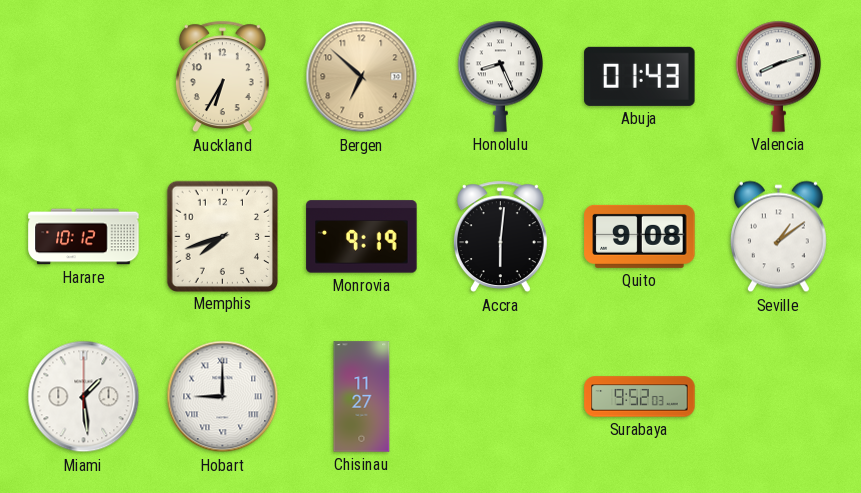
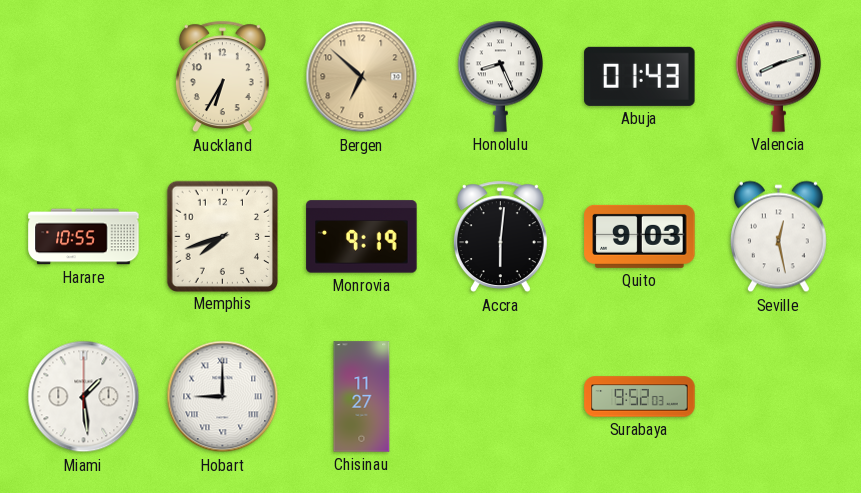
Harare: 10:12 -> 10:55 (84, 237)
Quito: 9:08 -> 9:03 (640, 236)
Seville: 1:09 -> 12:28 (778, 237)
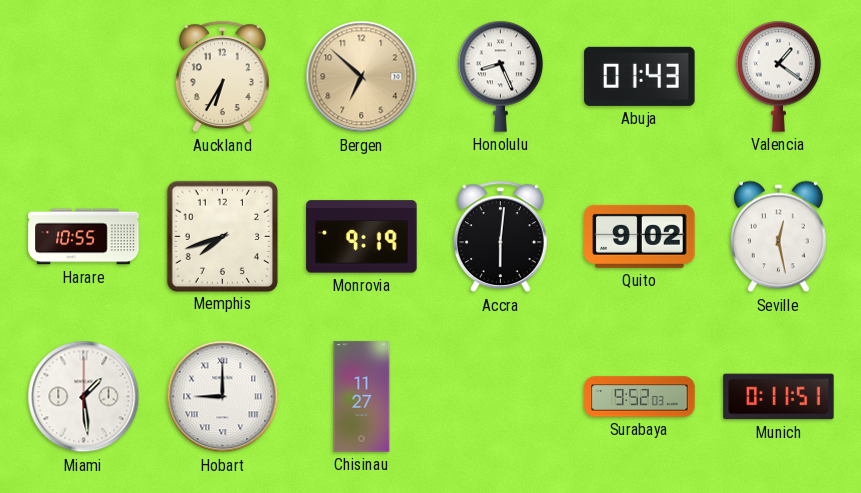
Valencia: 8:12 -> 1:21 (779, 76)
Quito: 9:03 -> 9:02 (640, 236)
Munich: none -> 0:11 (779, 397)
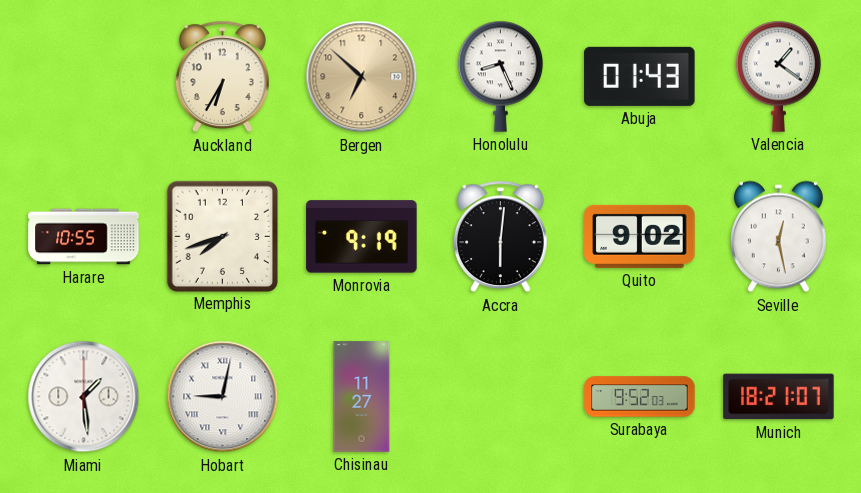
Hobart: 9:00 -> 9:02 (223, 397)
Munich: 0:11 -> 18:21 (779, 397)
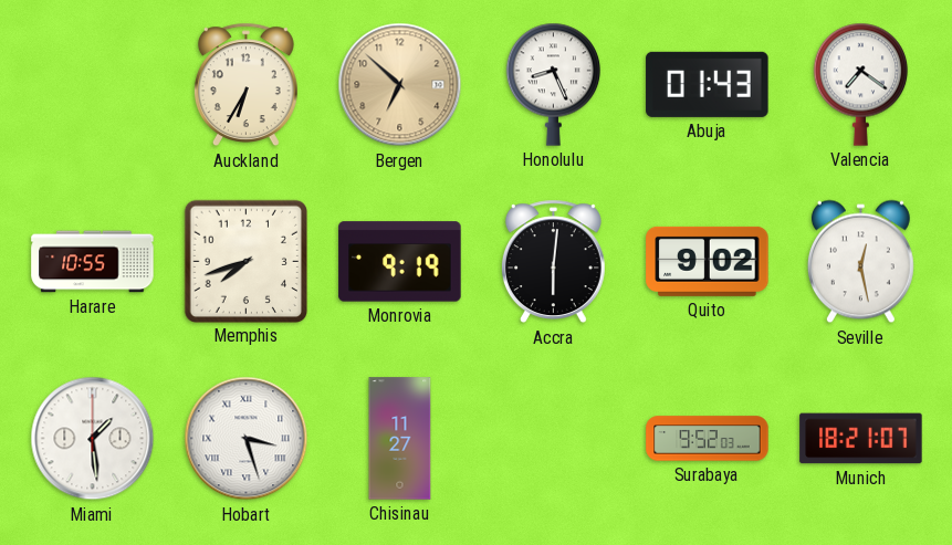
Valencia: 1:21 -> 7:21 (861, 84)
Hobart: 9:02 -> 3:27 (247, 439)
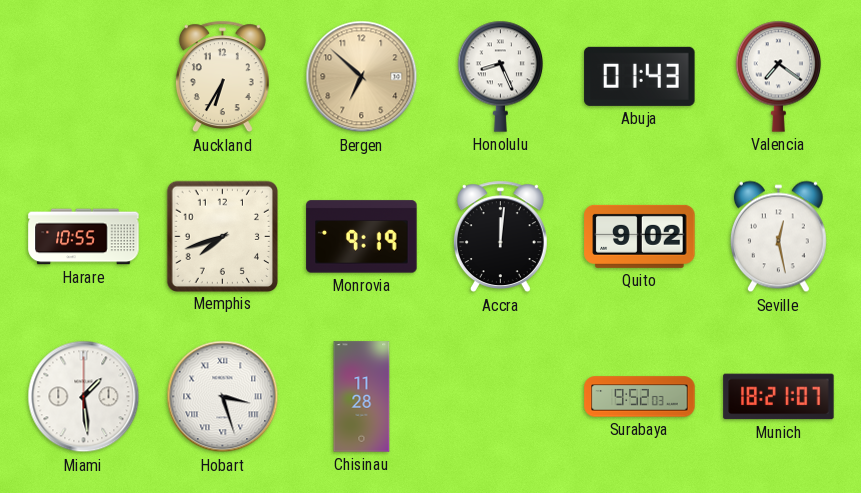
Accra: 6:01 -> 12:01 (500, 237)
Chisinau: 11:27 -> 11:28 (362, 397)
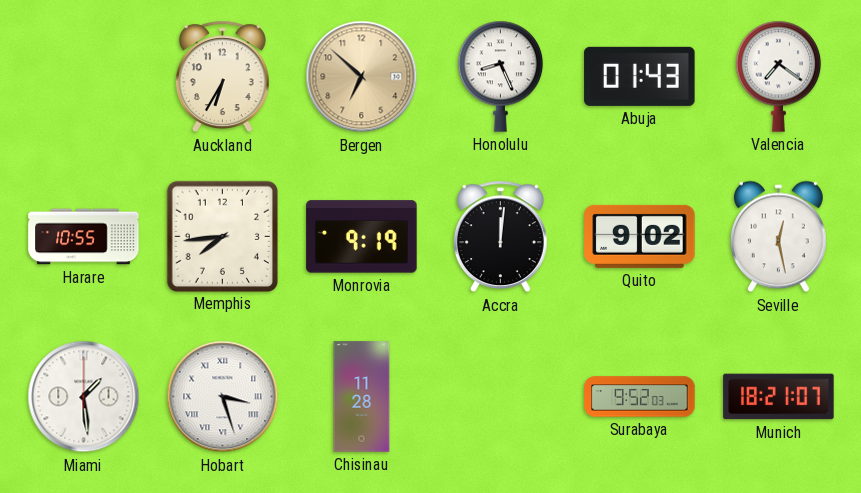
Memphis: 7:42 -> 7:44 (222, 236)
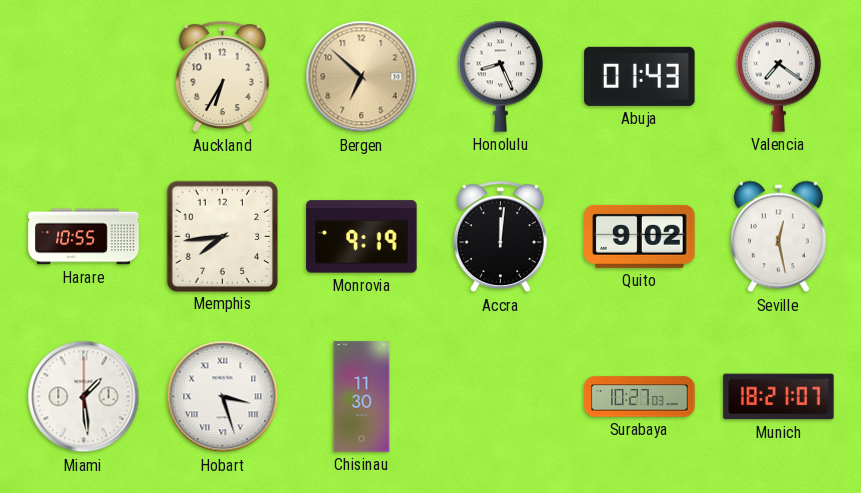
Chisinau: 11:28 -> 11:30 (362, 397)
Surabaya: 9:52 -> 10:27 (640, 397)
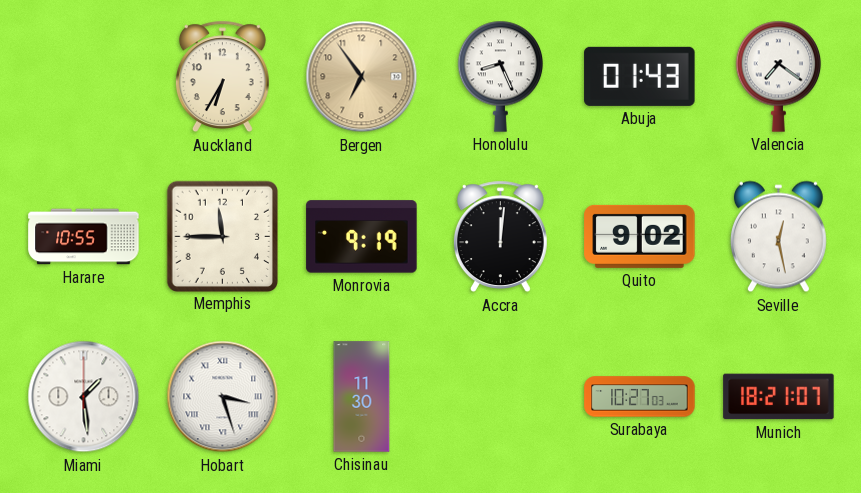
Bergen: 6:52 -> 6:54 (362, 77)
Memphis: 7:44 -> 11:45 (222, 236)
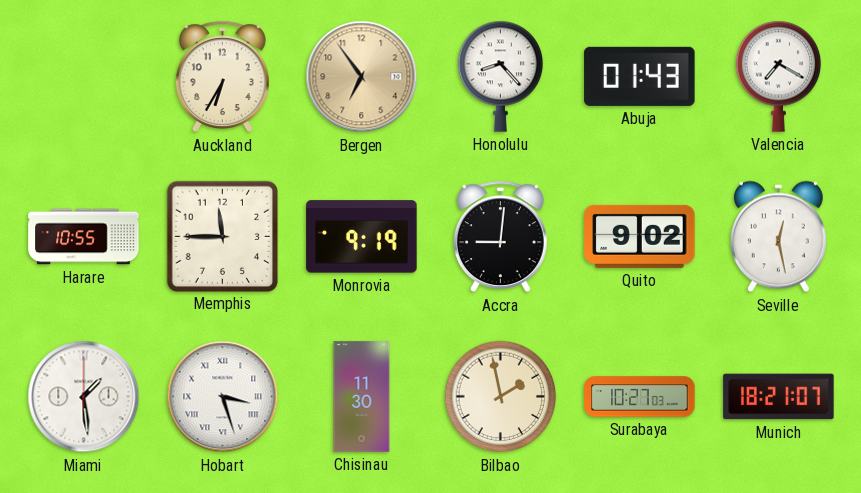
Honolulu: 8:26 -> 8:23 (501, 76)
Valencia: 7:21 -> 7:20 (779, 76)
Accra: 12:01 -> 9:01 (500, 237)
Bilbao: none -> 1:58 (501, 397)
